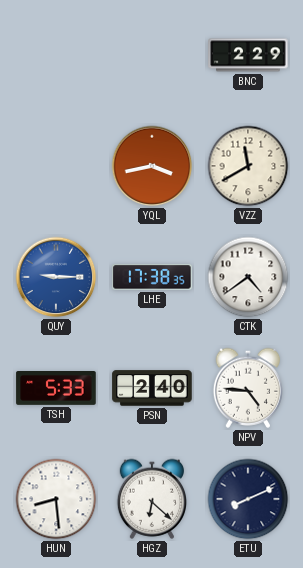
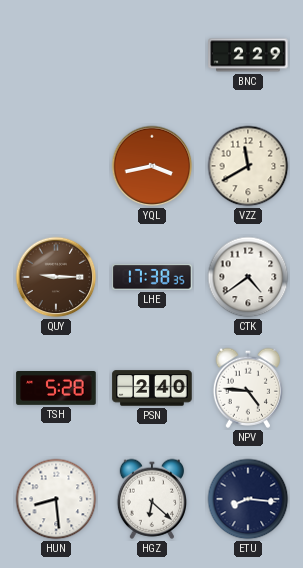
QUY dial: blue -> brown (56, 277)
TSH: 5:33 -> 5:28 (56, 389)
ETU: 8:11 -> 8:16 (248, 499)
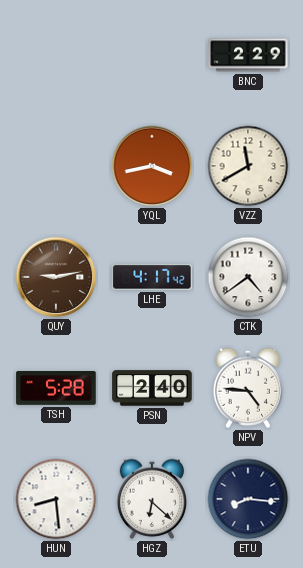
QUY: 9:15 -> 9:13 (56, 277)
LHE: 17:38 -> 4:17 (152, 277)
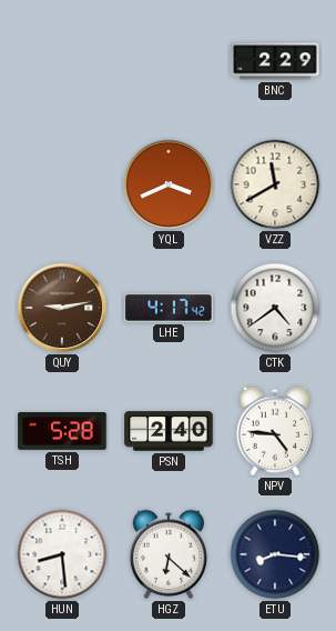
YQL: 3:43 -> 3:41 (169, 184)
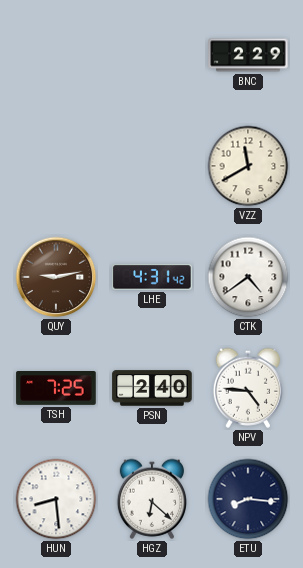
YQL: 3:41 -> none (169, 184)
LHE: 4:17 -> 4:31 (152, 277)
TSH: 5:28 -> 7:25 (56, 389)
